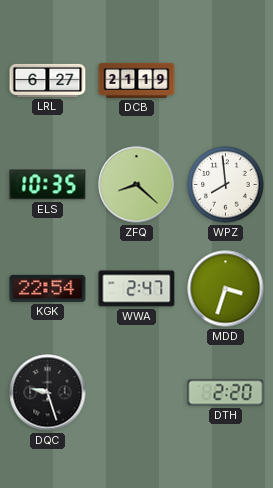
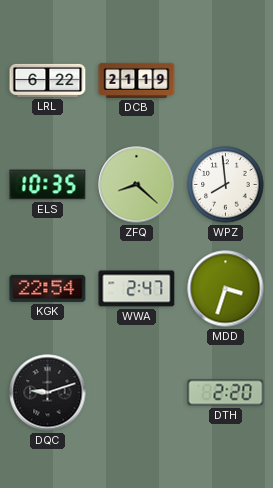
LRL: 6:27 -> 6:22 (48, 80)
DQC: 9:27 -> 9:12 (48, 393)
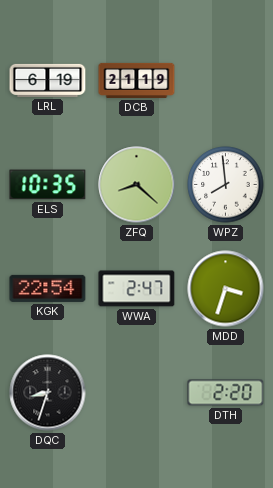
LRL: 6:22 -> 6:19 (48, 80)
DQC: 9:12 -> 8:33 (48, 393)
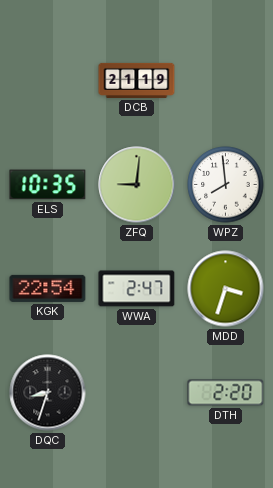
LRL: 6:19 -> none (48, 80)
ZFQ: 8:22 -> 9:01 (137, 185)
